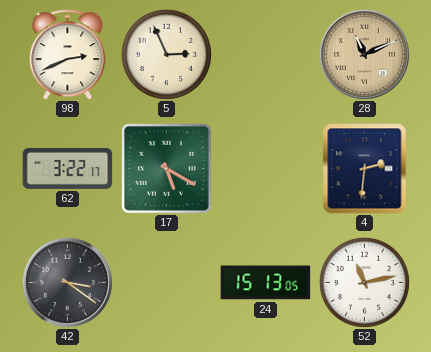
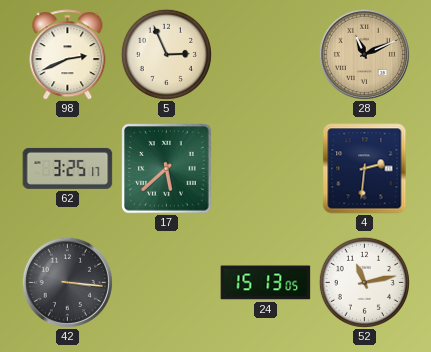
62: 3:22 -> 3:25 (68, 168)
17: 5:20 -> 5:38 (167, 169)
42: 3:21 -> 3:16 (67, 282)
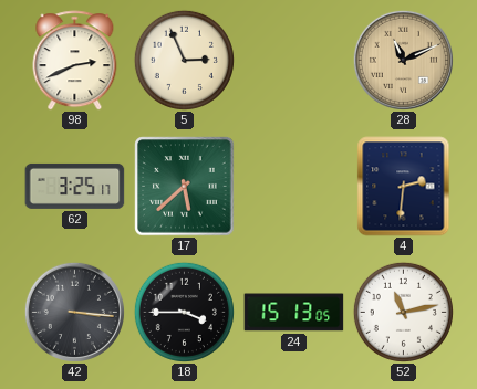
18: none -> 3:45 (184, 312)
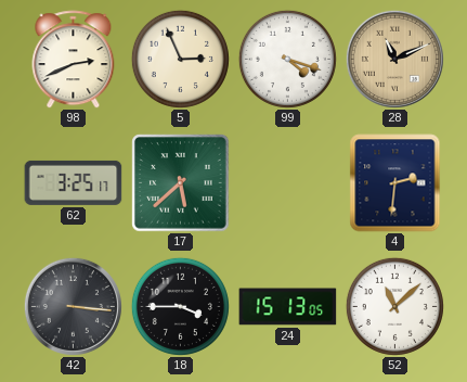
99: none -> 4:18 (287, 59)
52: 11:13 -> 11:08 (394, 306)
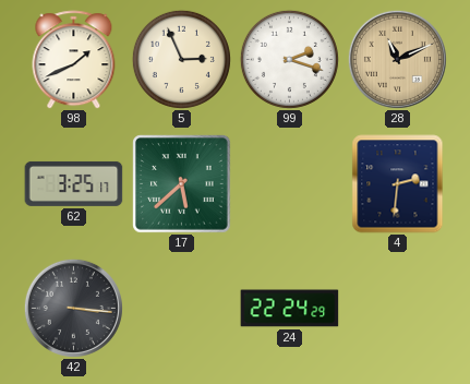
98: 2:41 -> 1:41 (74, 60)
99: 4:18 -> 2:18 (289, 59)
18: 3:45 -> none (180, 306)
24: 15:13 -> 22:24 (290, 309)
52: 11:08 -> none (394, 306)
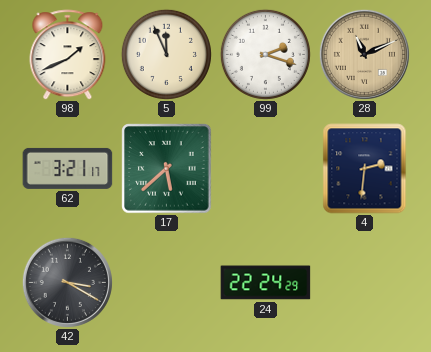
5: 2:56 -> 11:56 (166, 54)
62: 3:25 -> 3:21 (68, 168)
42: 3:16 -> 3:20 (67, 282)
